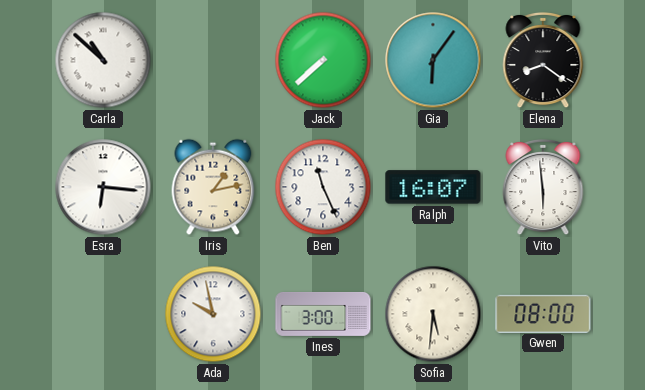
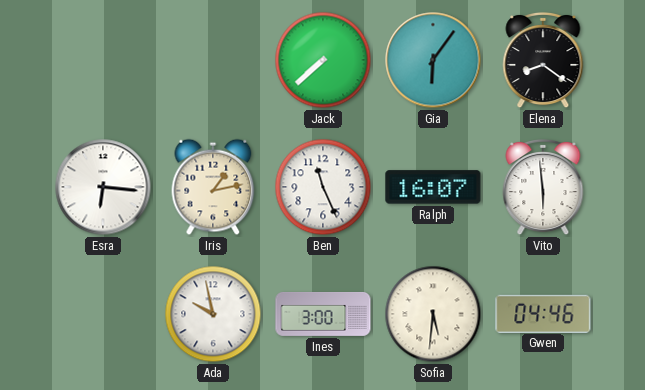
Carla: 10:52 -> none (103, 60)
Gwen: 08:00 -> 04:46 (543, 313)
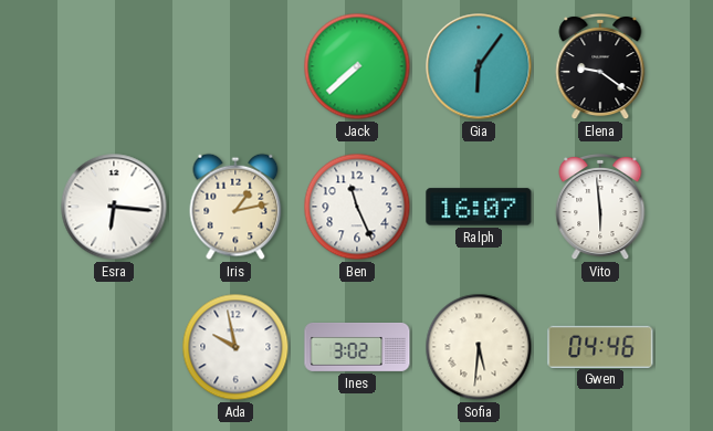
Elena: 8:21 -> 9:21 (600, 66)
Ines: 3:00 -> 3:02 (357, 347)
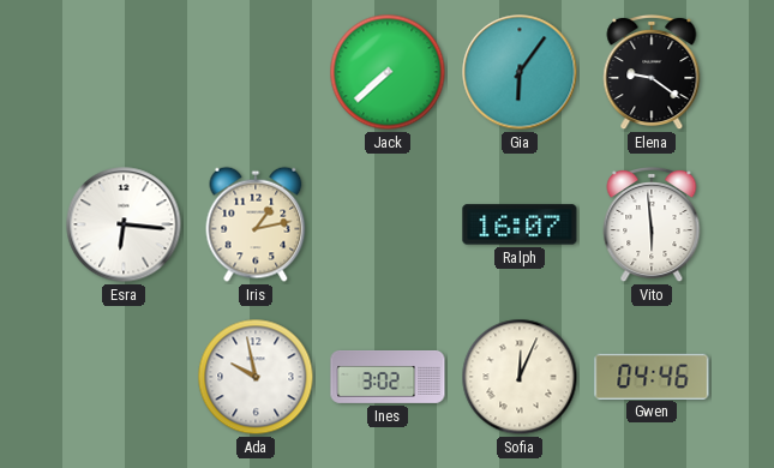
Ben: 11:26 -> none (357, 207)
Sofia: 5:31 -> 12:04 (520, 377)
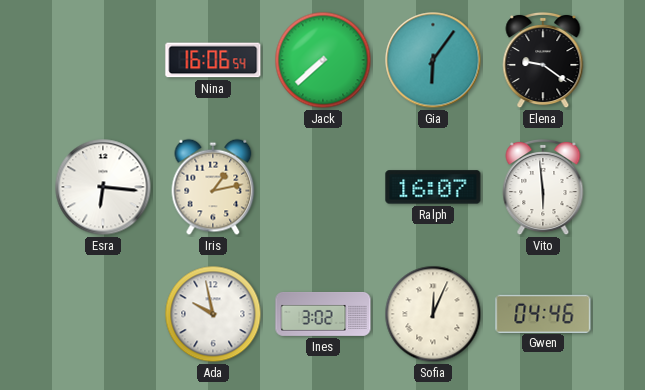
Nina: none -> 16:06 (213, 60)
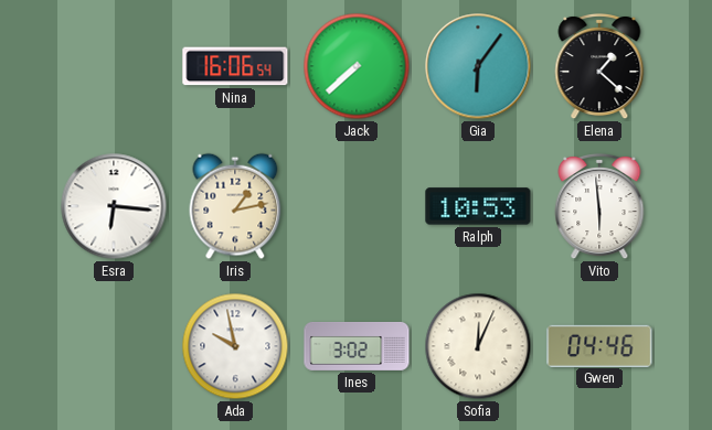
Elena: 9:21 -> 1:22 (599, 66)
Ralph: 16:07 -> 10:53 (478, 206)
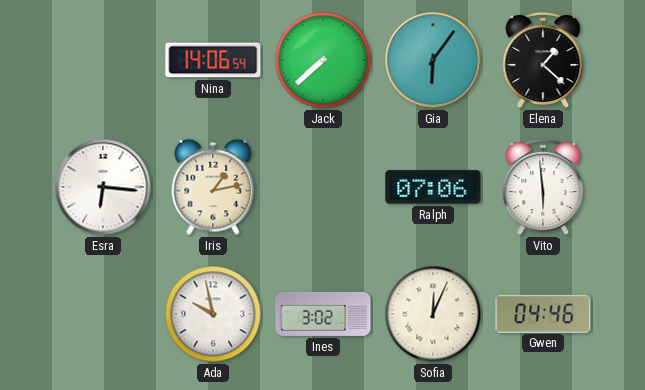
Nina: 16:06 -> 14:06 (213, 60)
Ralph: 10:53 -> 07:06 (433, 187)
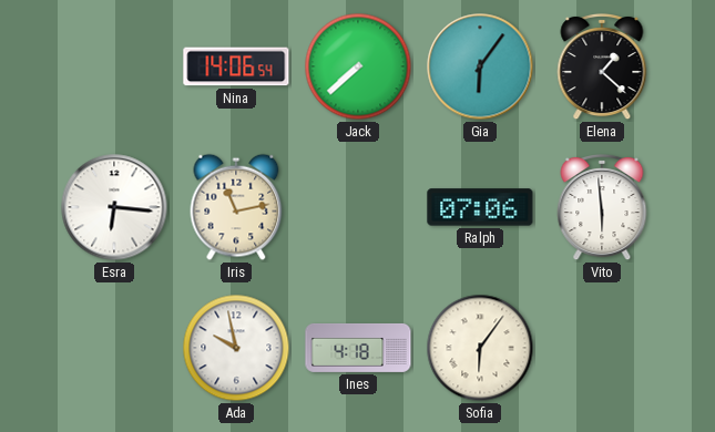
Iris: 1:13 -> 11:13 (236, 207)
Ines: 3:02 -> 4:18 (358, 348)
Sofia: 12:04 -> 6:06 (480, 348)
Gwen: 04:46 -> none (543, 313)
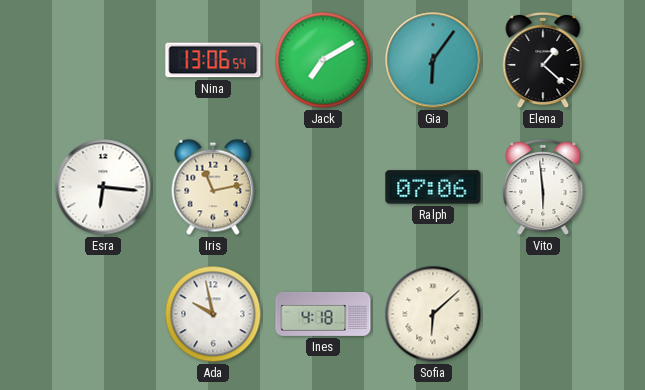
Nina: 14:06 -> 13:06 (213, 60)
Jack: 7:38 -> 7:10 (323, 60)
Sofia: 6:06 -> 6:08 (433, 314)
